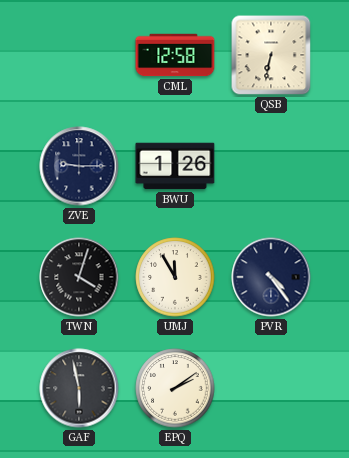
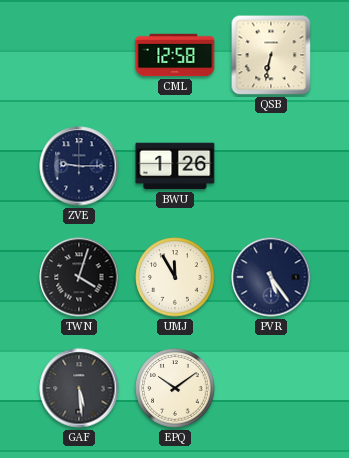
PVR: 4:24 -> 5:24 (271, 277)
GAF: 5:58 -> 5:29 (79, 388)
EPQ: 2:09 -> 10:09 (175, 388)
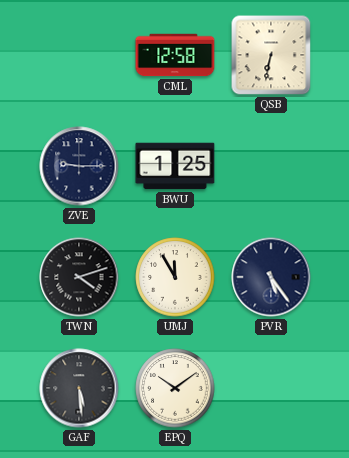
BWU: 1:26 -> 1:25 (175, 166)
TWN: 4:03 -> 4:12 (79, 277)
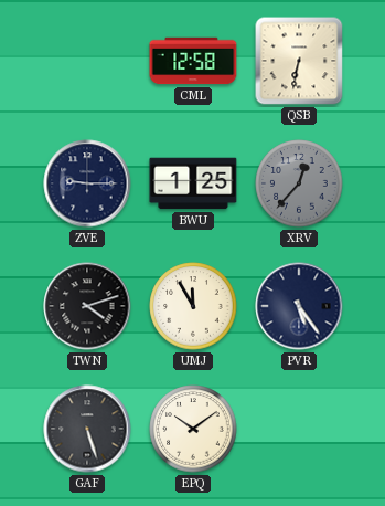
XRV: none -> 12:37 (299, 183)
GAF: 5:29 -> 5:27 (87, 429)
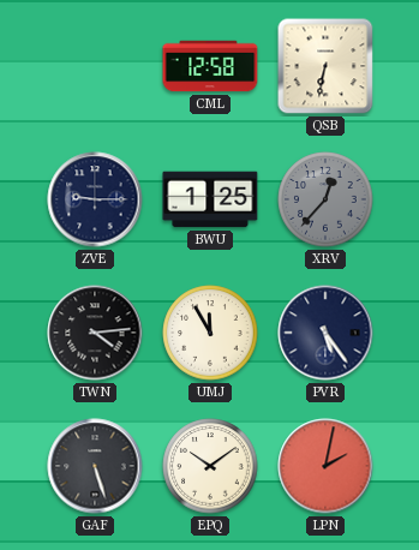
TWN: 4:12 -> 4:14 (95, 333)
LPN: none -> 2:02 (325, 466)
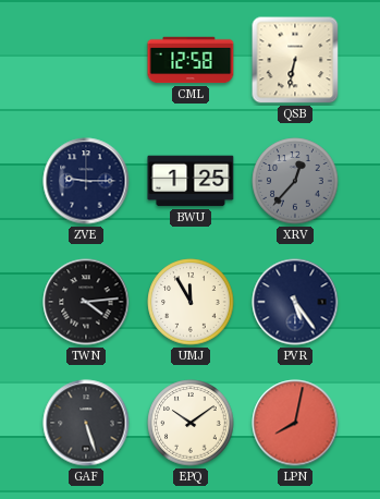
LPN: 2:02 -> 8:02 (295, 423)
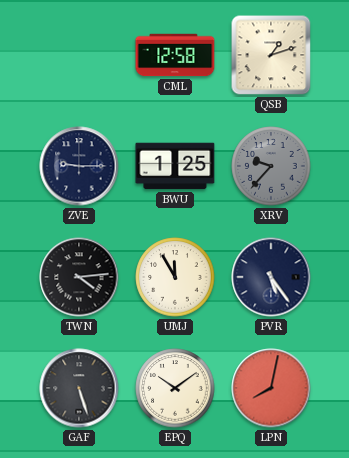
QSB: 6:32 -> 1:12 (271, 55)
XRV: 12:37 -> 9:37 (271, 166)
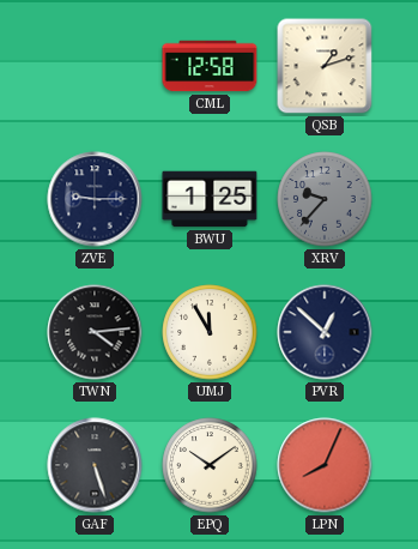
PVR: 5:24 -> 12:52 (325, 332)
LPN: 8:02 -> 8:04 (325, 465)
